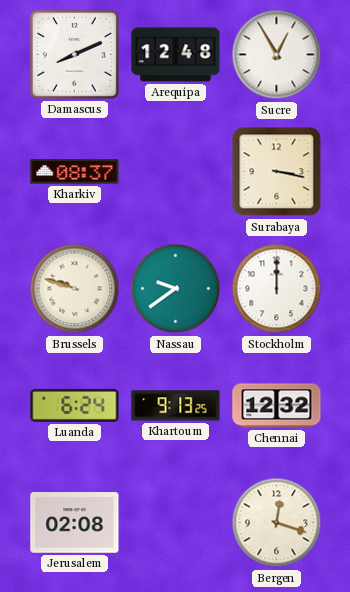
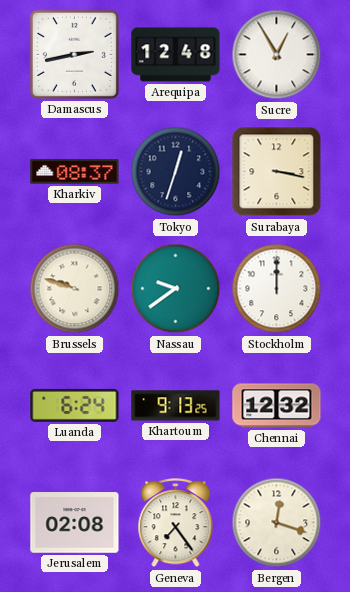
Damascus: 8:11 -> 2:43 (74, 54)
Tokyo: none -> 12:33 (176, 172)
Geneva: none -> 7:24 (176, 523)
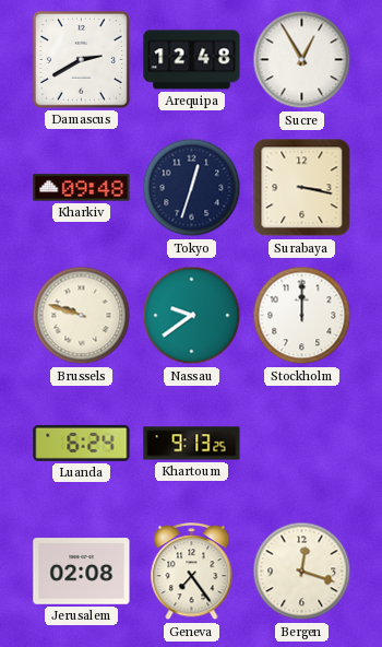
Damascus: 2:43 -> 2:40 (81, 59)
Kharkiv: 08:37 -> 09:48 (82, 188)
Chennai: 12:32 -> none (277, 406)
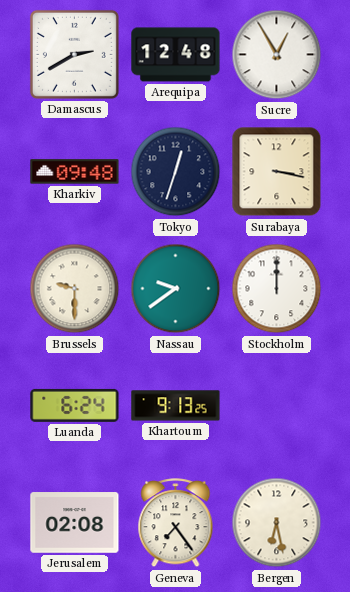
Brussels: 9:48 -> 9:30 (75, 289)
Bergen: 12:18 -> 6:28 (277, 523)
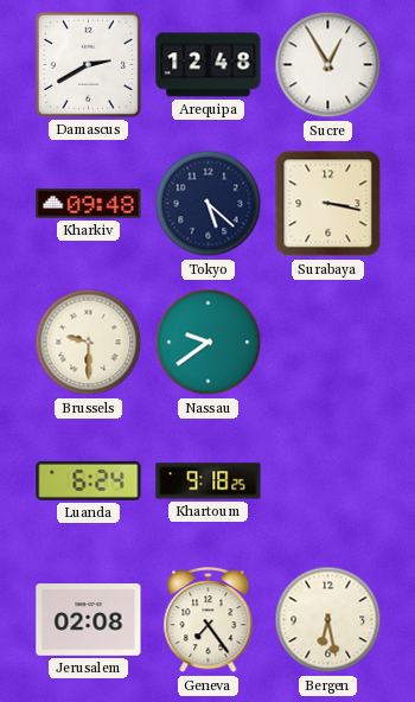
Tokyo: 12:33 -> 5:22 (209, 204)
Stockholm: 12:00 -> none (277, 289)
Khartoum: 9:13 -> 9:18 (209, 481)
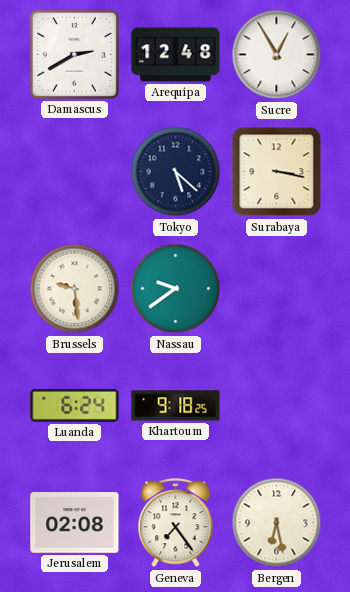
Kharkiv: 09:48 -> none (89, 204)
Brussels: 9:30 -> 9:29 (75, 289)
